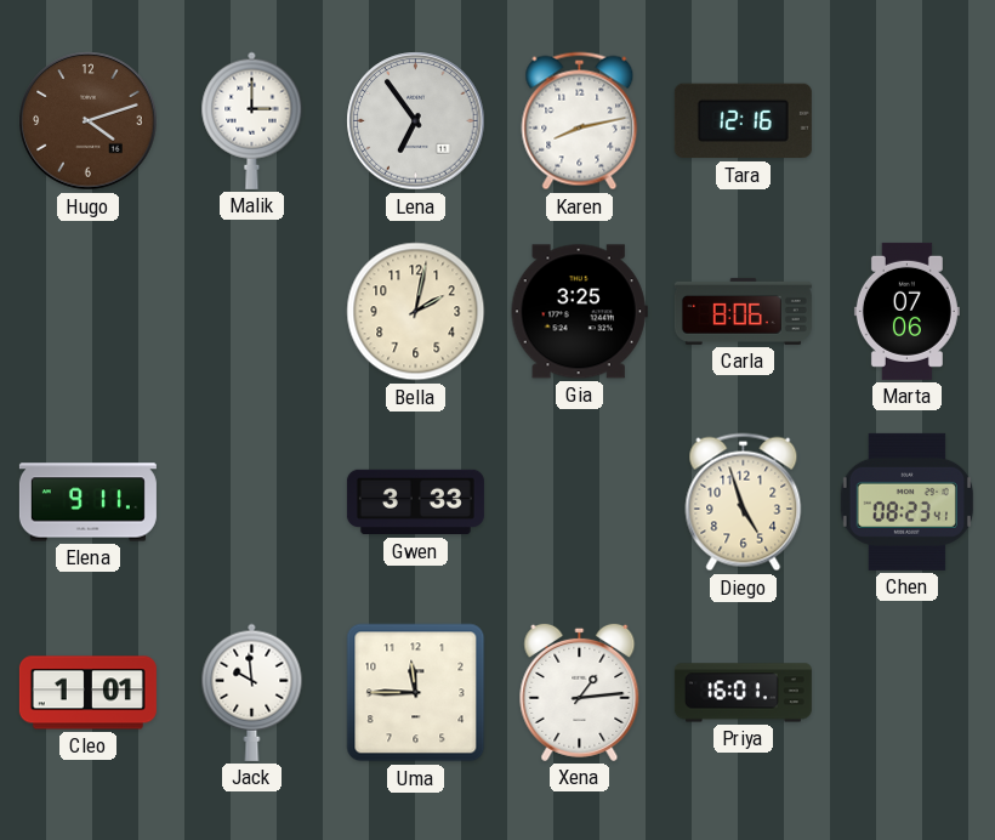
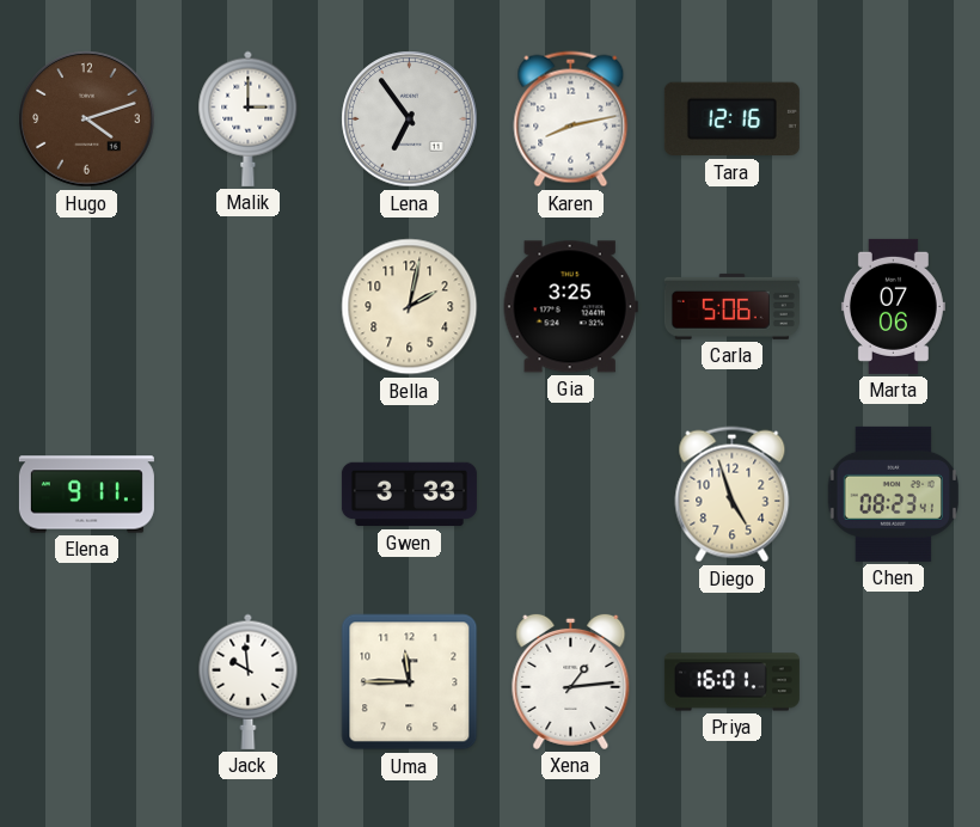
Carla: 8:06 -> 5:06 (731, 306)
Cleo: 1:01 -> none (87, 693)
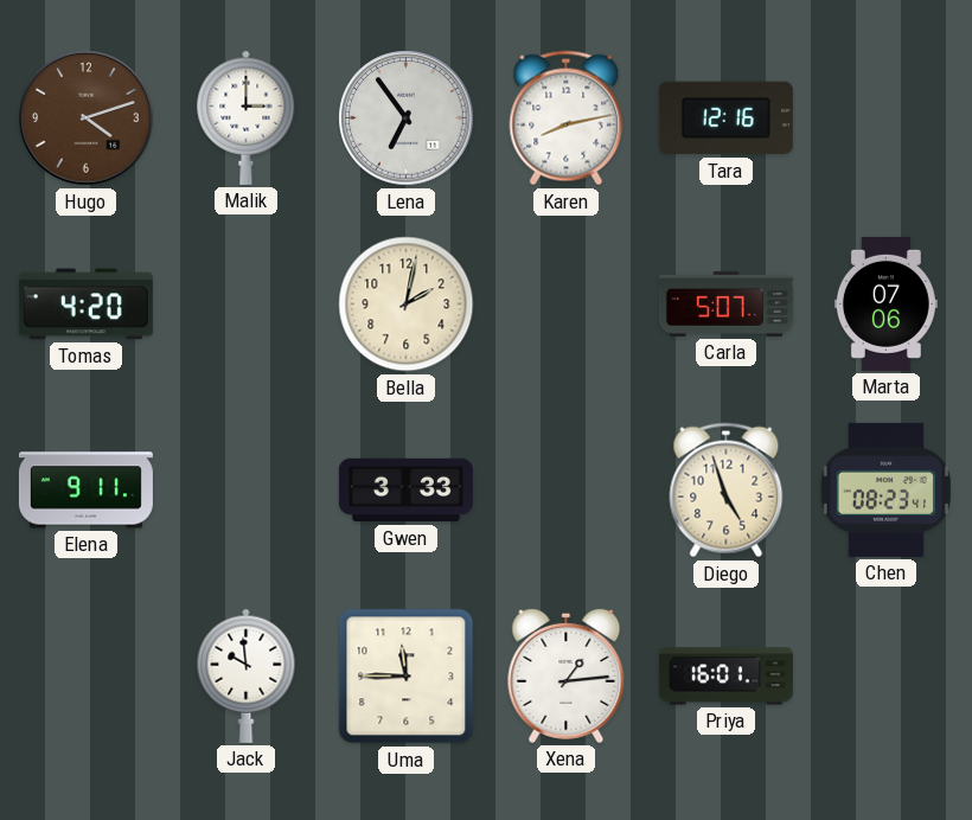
Tomas: none -> 4:20 (85, 305)
Gia: 3:25 -> none (570, 307)
Carla: 5:06 -> 5:07 (725, 303)
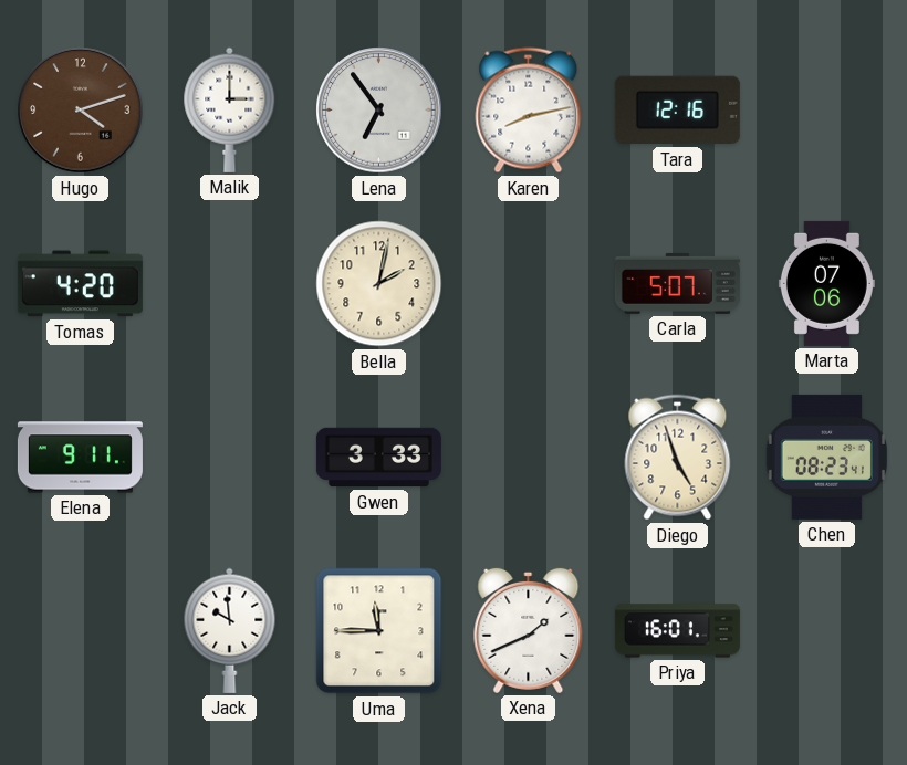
Xena: 1:14 -> 1:41 (529, 630)
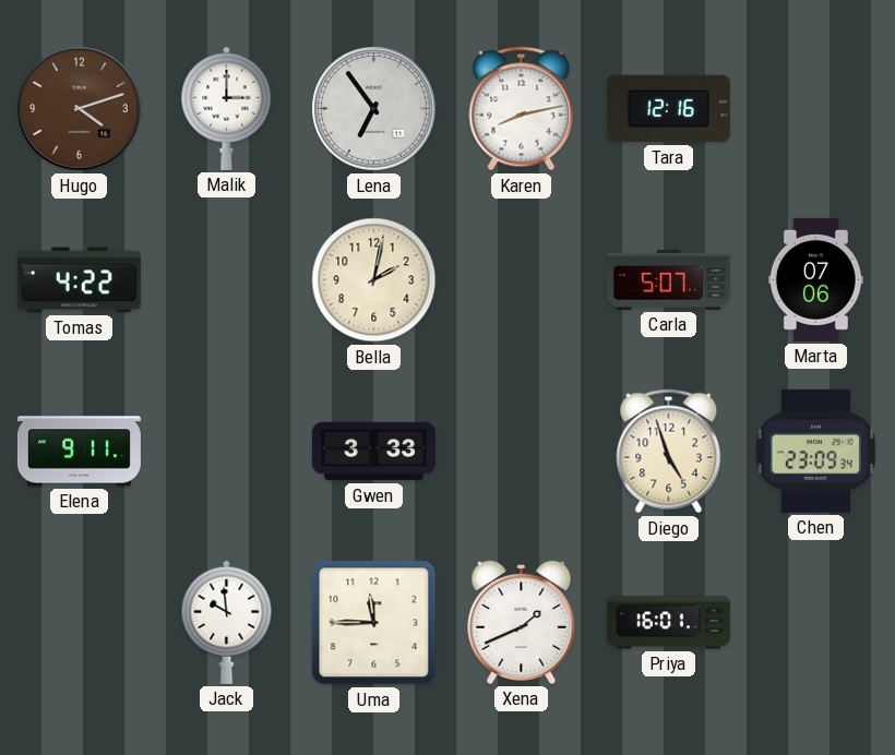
Tomas: 4:20 -> 4:22 (79, 280)
Chen: 08:23 -> 23:09 (815, 451)
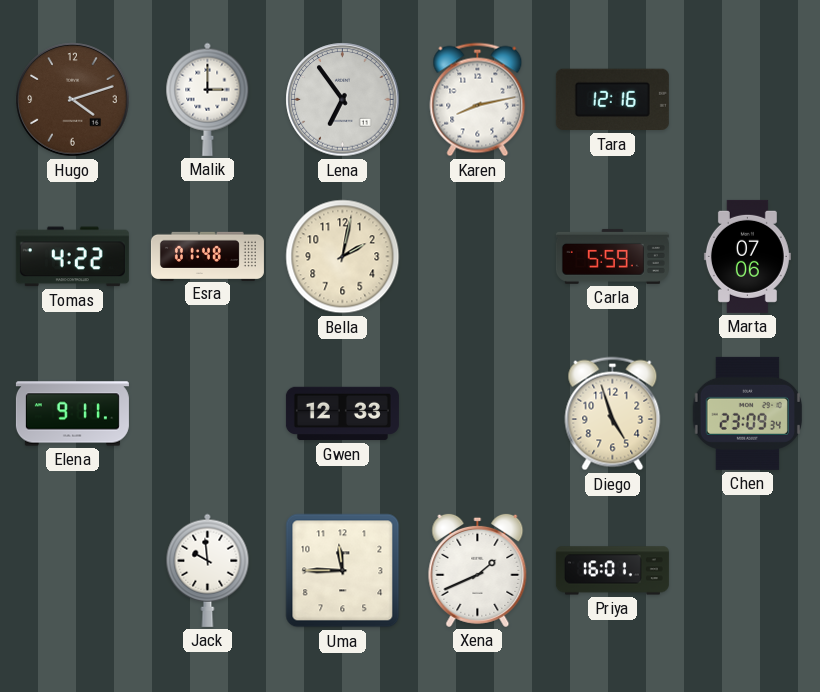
Esra: none -> 01:48 (207, 256)
Carla: 5:07 -> 5:59 (612, 256)
Gwen: 3:33 -> 12:33 (342, 414)
